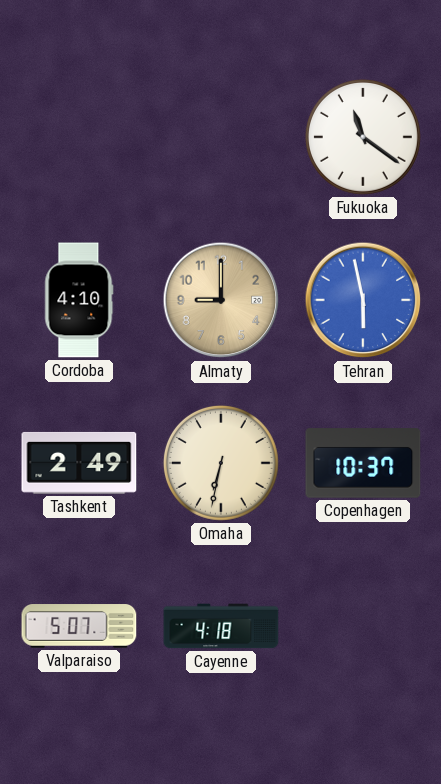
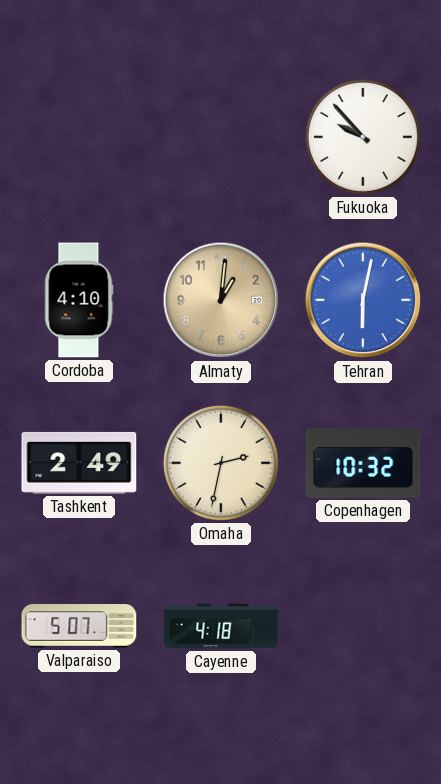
Fukuoka: 11:21 -> 9:53 (363, 137)
Almaty: 9:00 -> 1:01 (221, 300)
Tehran: 5:58 -> 6:02 (363, 300)
Omaha: 6:32 -> 2:32 (221, 463)
Copenhagen: 10:37 -> 10:32 (363, 463)
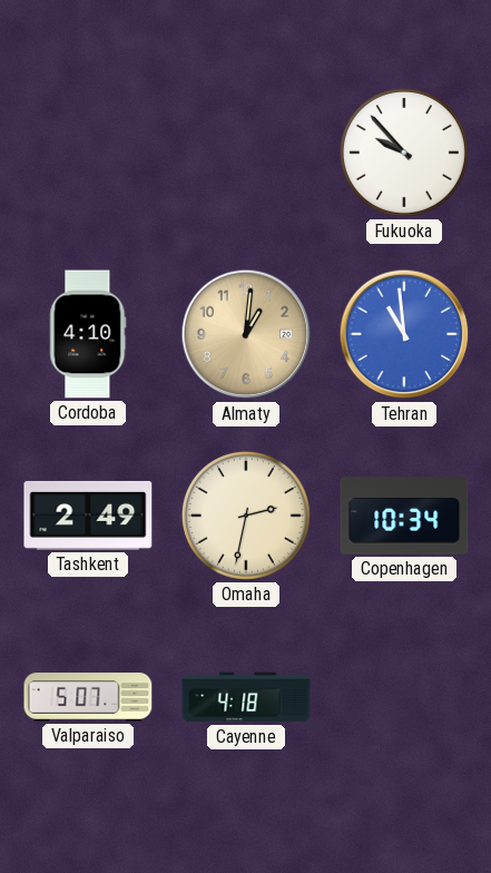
Tehran: 6:02 -> 10:59 (404, 334)
Copenhagen: 10:32 -> 10:34 (404, 516)
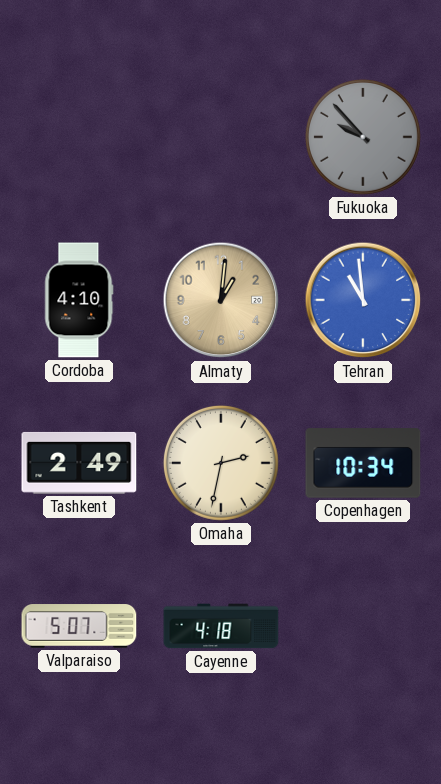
Fukuoka dial: white -> grey (363, 137)
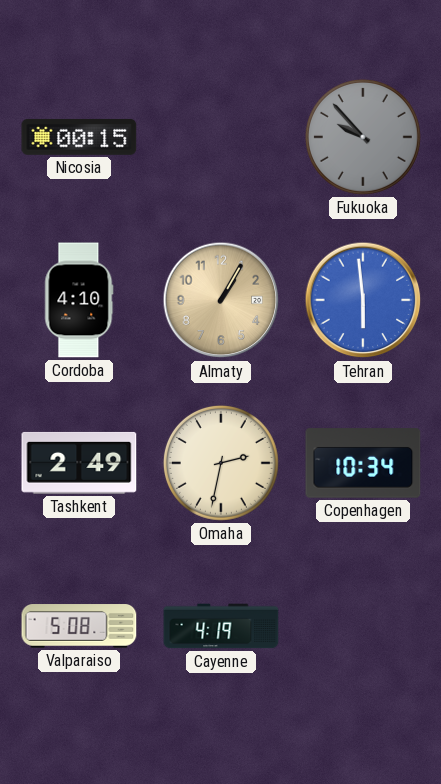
Nicosia: none -> 00:15 (79, 137)
Almaty: 1:01 -> 1:05 (221, 300)
Tehran: 10:59 -> 5:59 (363, 300)
Valparaiso: 5:07 -> 5:08 (79, 626)
Cayenne: 4:18 -> 4:19 (221, 626)
